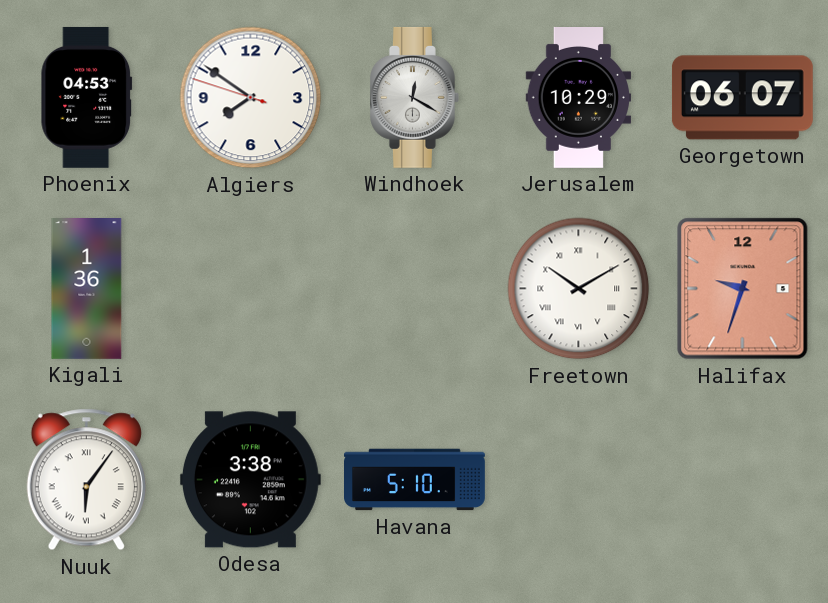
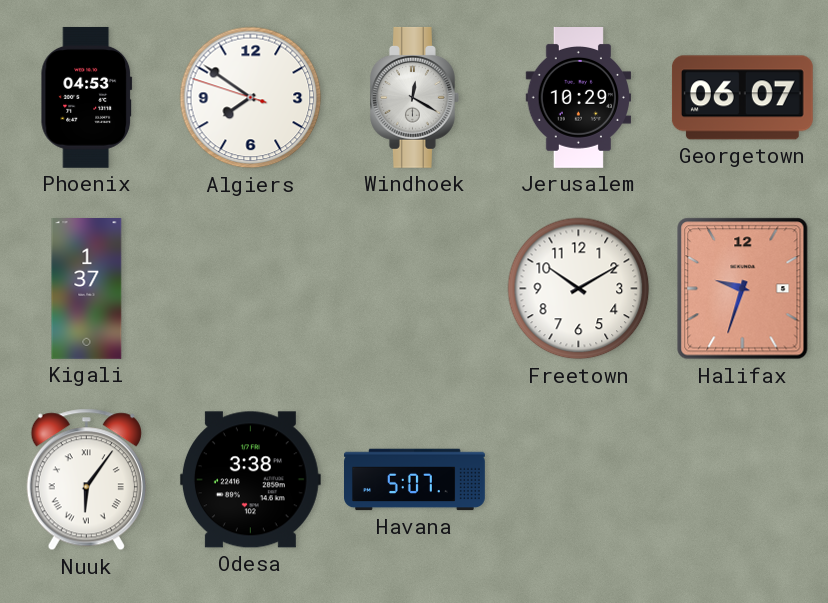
Kigali: 1:36 -> 1:37 (87, 289)
Freetown numerals: Roman -> Arabic (579, 289)
Havana: 5:10 -> 5:07 (415, 480)
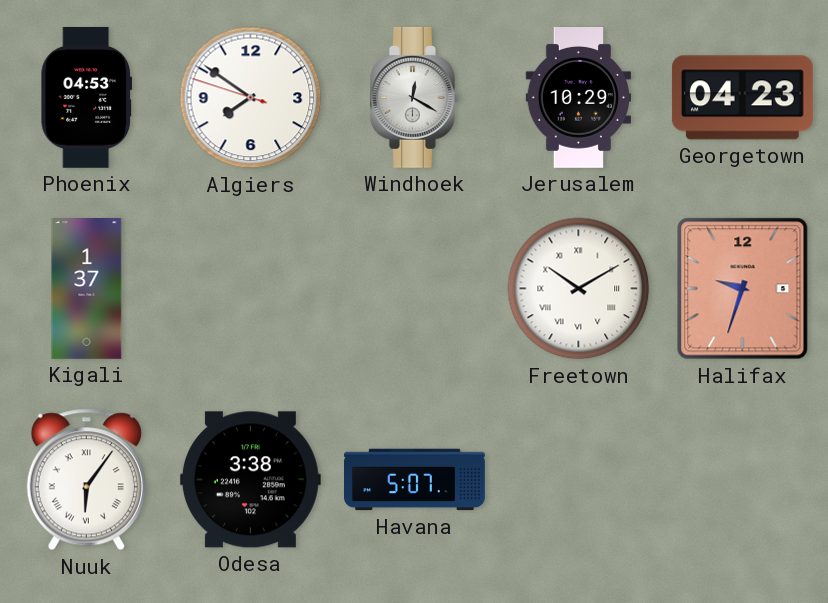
Georgetown: 06:07 -> 04:23 (742, 98)
Freetown numerals: Arabic -> Roman (579, 289)
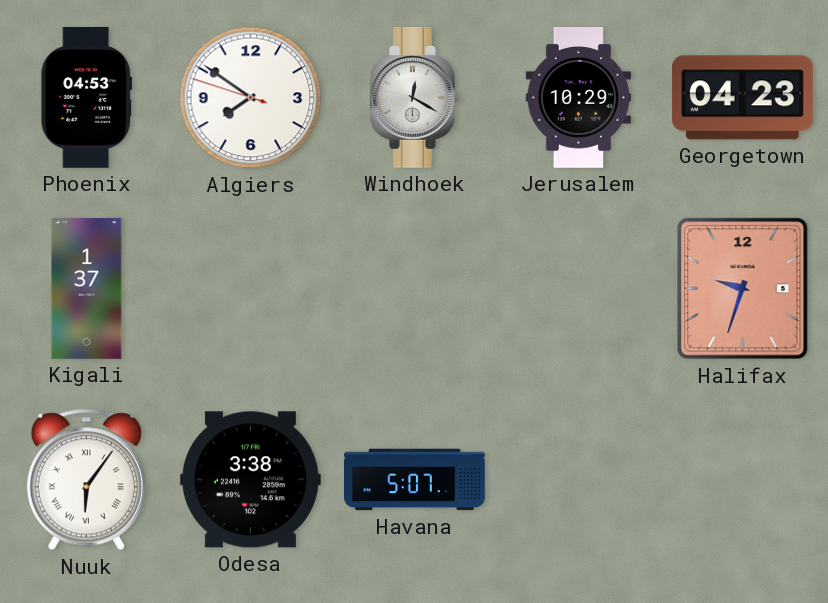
Freetown: 10:10 -> none (579, 289)
